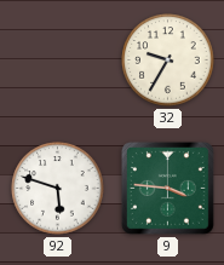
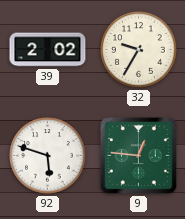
39: none -> 2:02 (48, 50)
9: 3:46 -> 12:46 (138, 155)
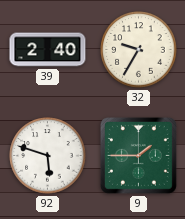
39: 2:02 -> 2:40 (48, 50)
9: 12:46 -> 1:45 (138, 155)
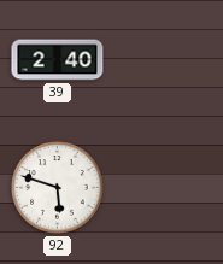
32: 9:35 -> none (139, 50)
9: 1:45 -> none (138, 155)
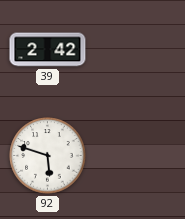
39: 2:40 -> 2:42 (48, 50)
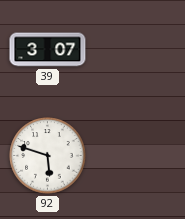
39: 2:42 -> 3:07 (48, 50)
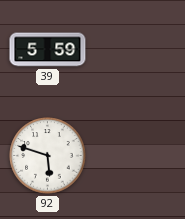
39: 3:07 -> 5:59 (48, 50)
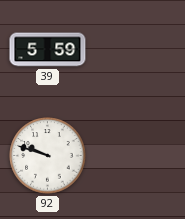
92: 5:48 -> 9:48 (48, 156)
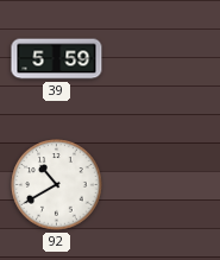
92: 9:48 -> 10:40 (57, 185)
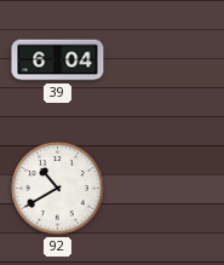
39: 5:59 -> 6:04 (58, 61)
